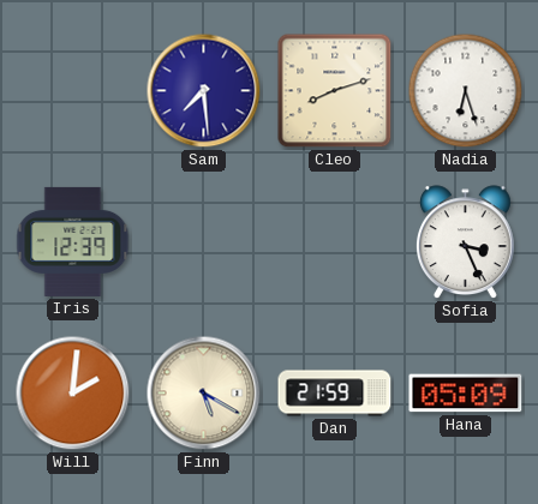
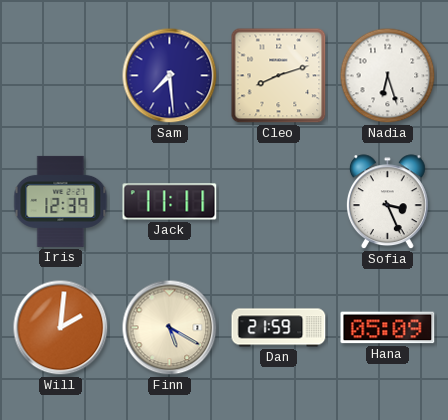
Jack: none -> 11:11 (170, 202)
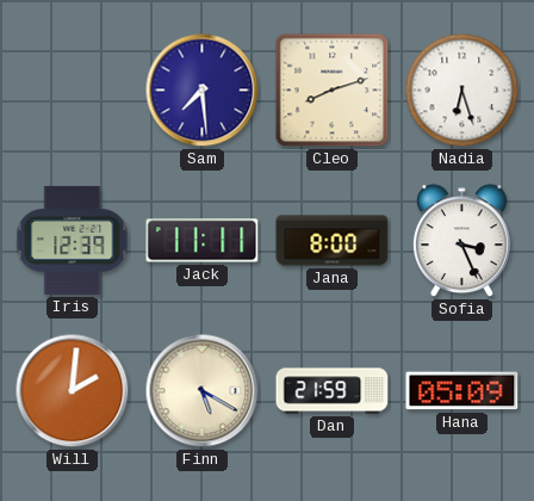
Jana: none -> 8:00 (333, 241)
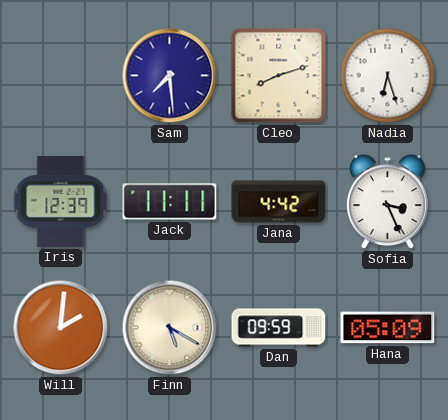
Jana: 8:00 -> 4:42 (279, 202)
Dan: 21:59 -> 09:59 (279, 328)
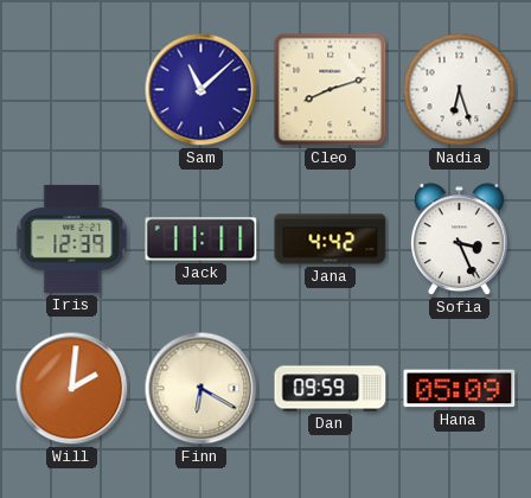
Sam: 7:29 -> 11:08 (201, 90)
Finn: 5:20 -> 6:20 (201, 389)
